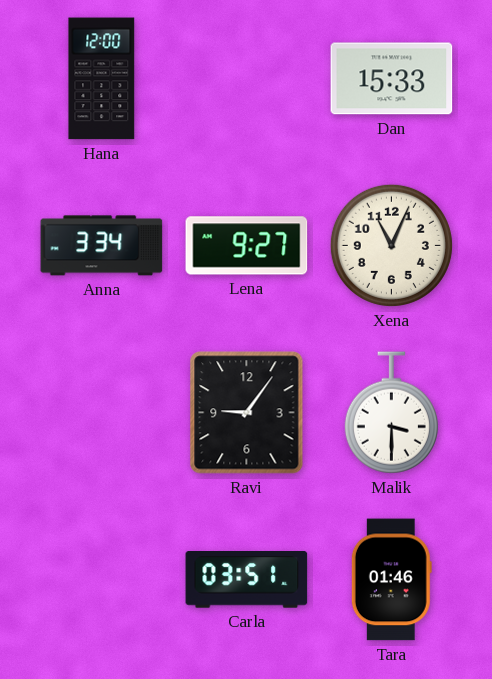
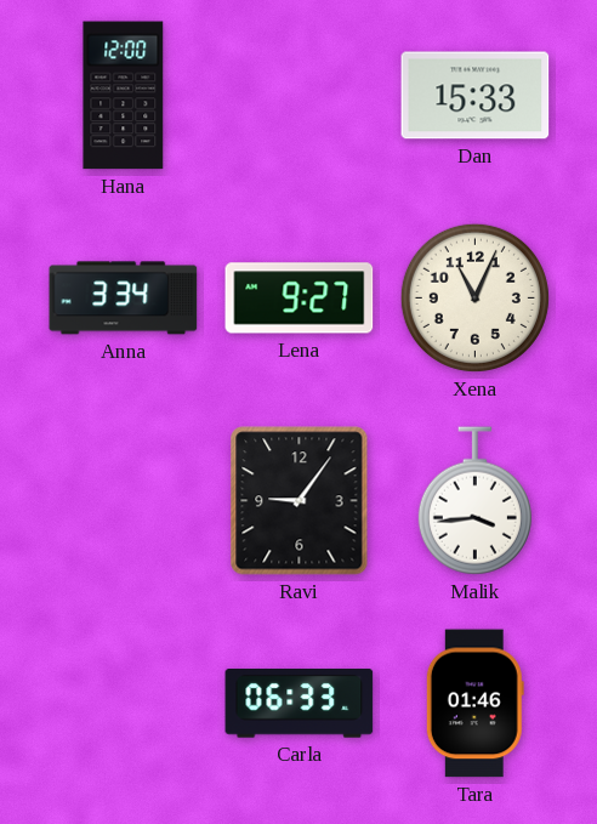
Malik: 3:30 -> 3:44 (474, 501)
Carla: 03:51 -> 06:33 (300, 704)
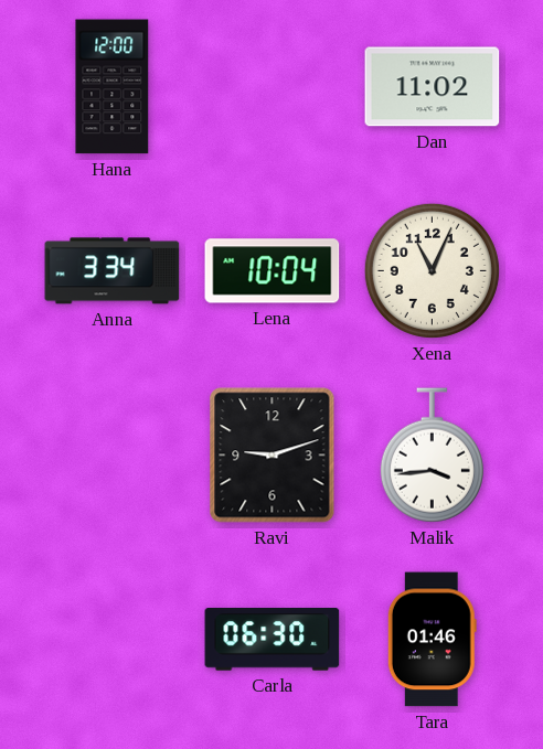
Dan: 15:33 -> 11:02 (433, 87)
Lena: 9:27 -> 10:04 (273, 271)
Ravi: 9:06 -> 9:12 (273, 456)
Carla: 06:33 -> 06:30 (273, 640)
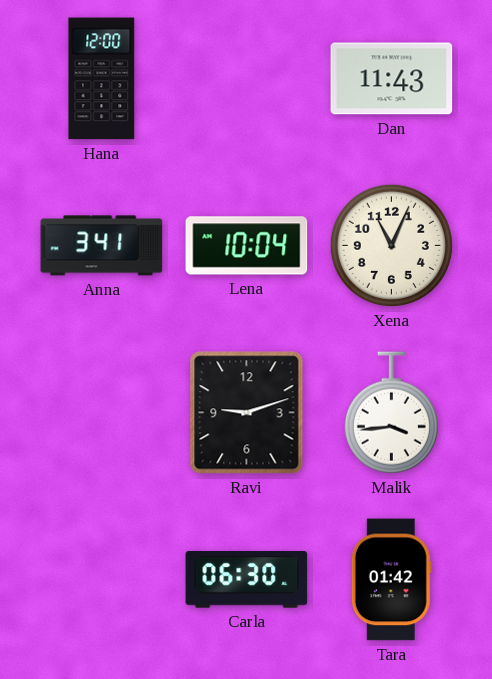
Dan: 11:02 -> 11:43 (392, 79)
Anna: 3:34 -> 3:41 (102, 246)
Tara: 01:46 -> 01:42 (391, 580)
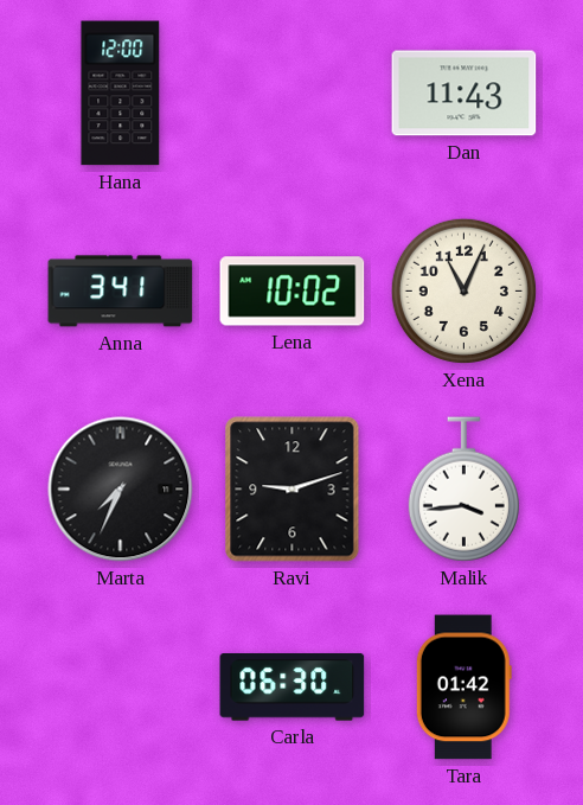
Lena: 10:04 -> 10:02 (293, 292)
Marta: none -> 7:34 (121, 490)
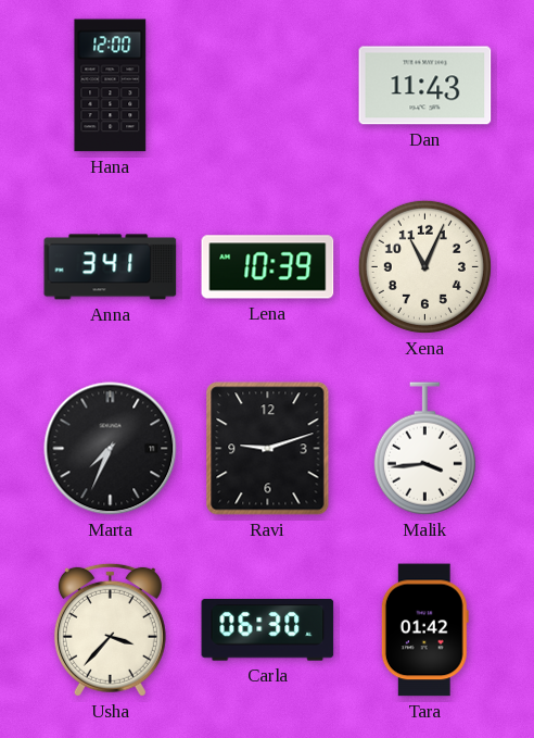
Lena: 10:02 -> 10:39 (268, 267)
Usha: none -> 3:37 (110, 629)
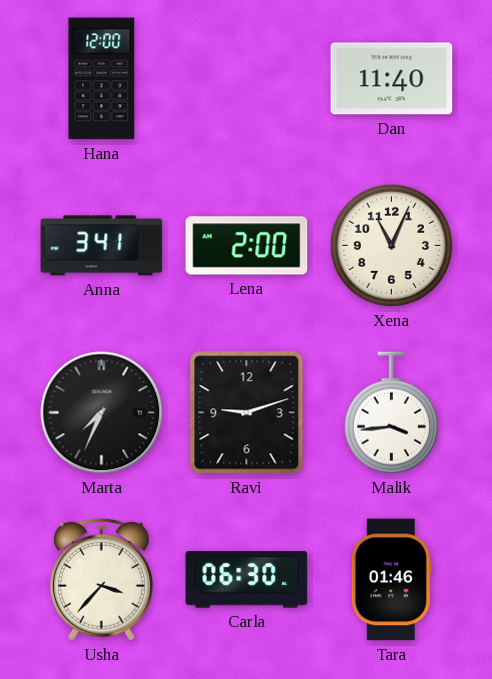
Dan: 11:43 -> 11:40 (392, 79)
Lena: 10:39 -> 2:00 (247, 246)
Tara: 01:42 -> 01:46 (391, 580)
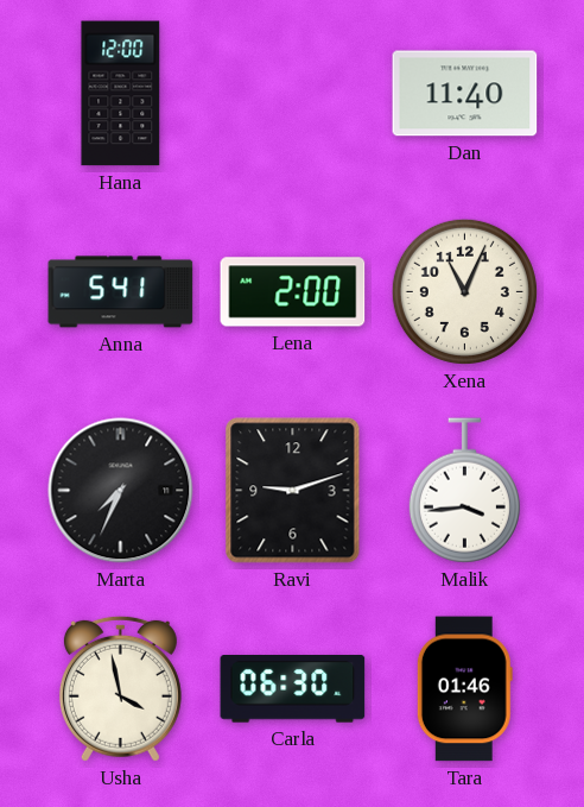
Anna: 3:41 -> 5:41 (121, 292)
Usha: 3:37 -> 3:58 (120, 688)
